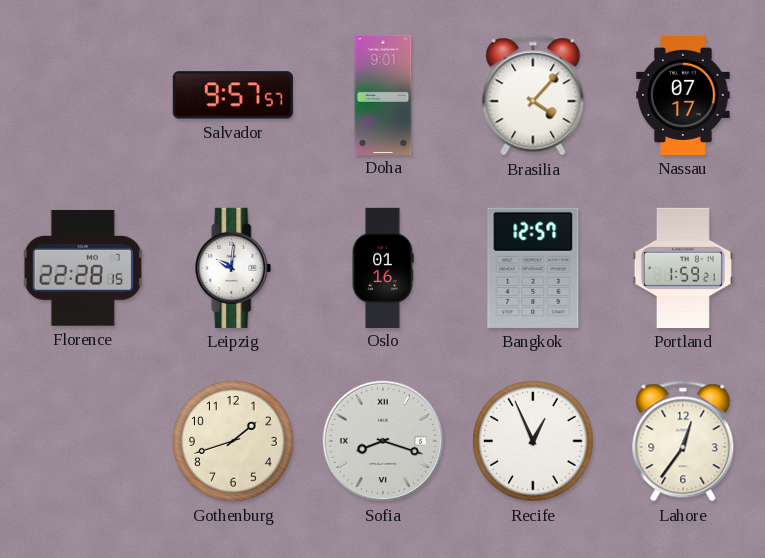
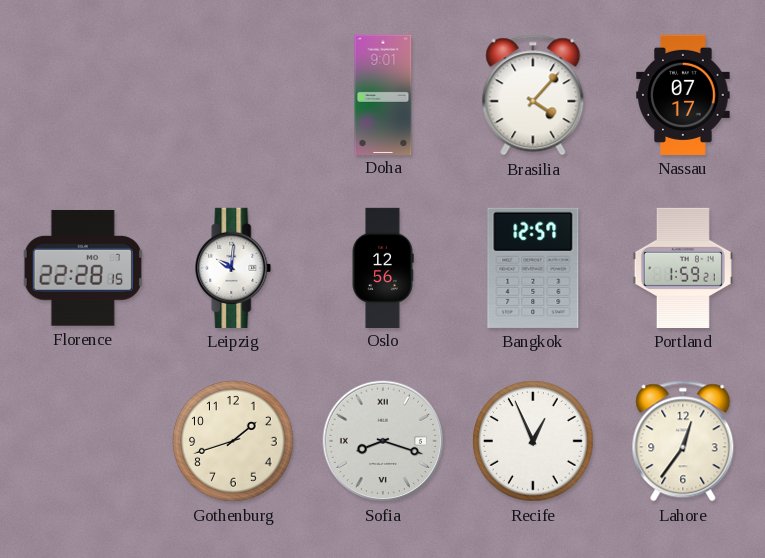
Salvador: 9:57 -> none (233, 95)
Oslo: 01:16 -> 12:56 (383, 267)
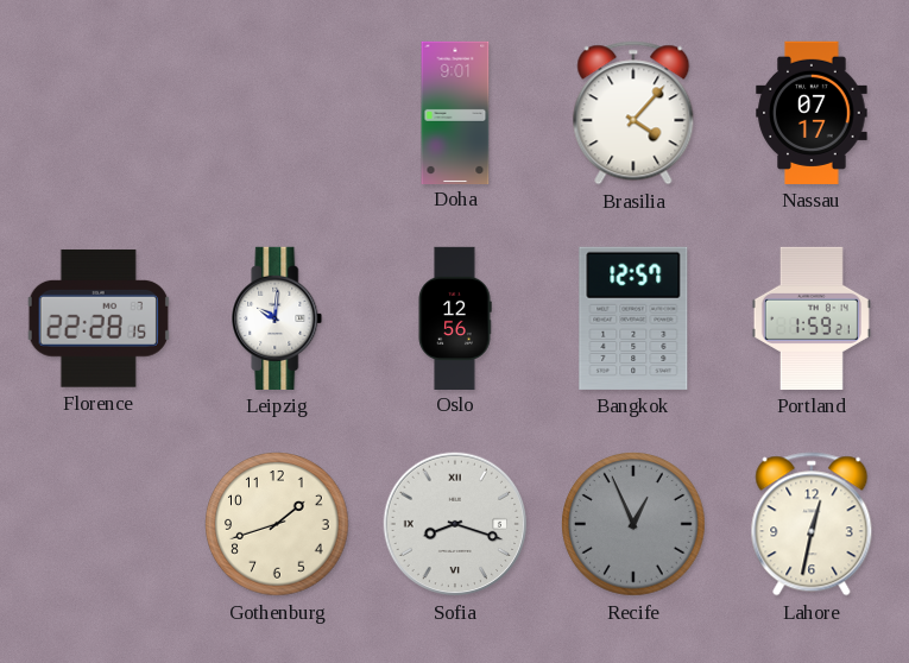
Recife dial: white -> grey (633, 524)
Lahore: 12:36 -> 12:32 (812, 524)
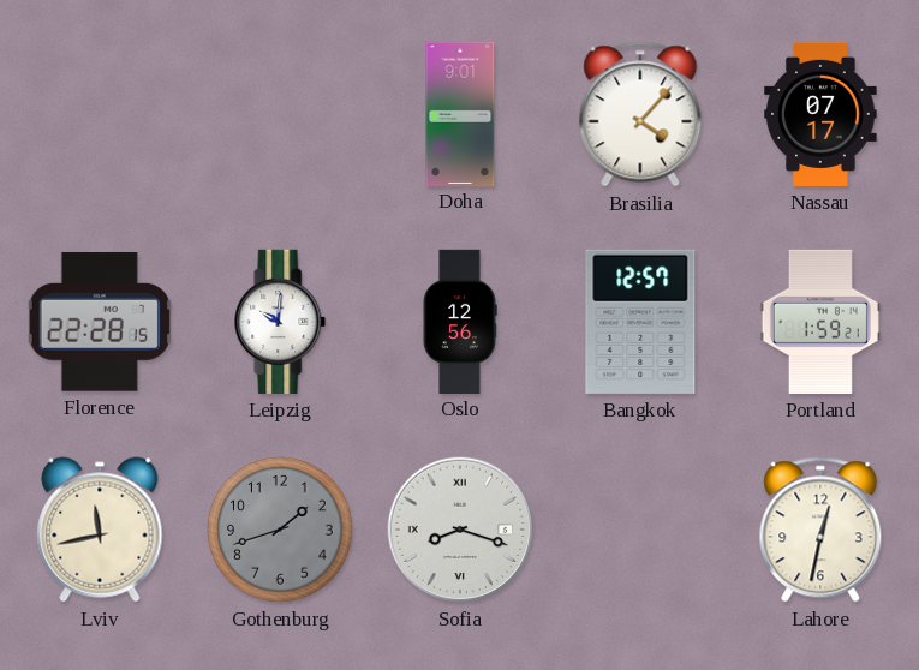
Lviv: none -> 11:43 (100, 530)
Gothenburg dial: cream -> grey (280, 530)
Recife: 12:56 -> none (633, 524)
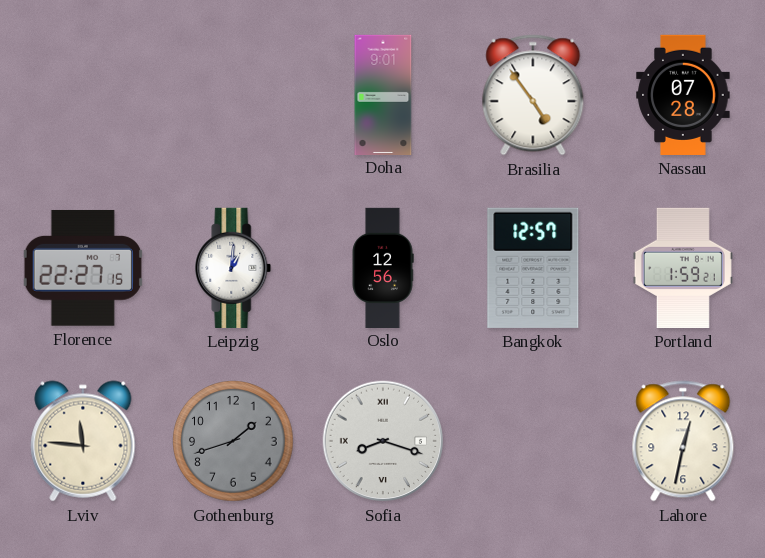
Brasilia: 4:07 -> 4:54 (533, 95)
Nassau: 07:17 -> 07:28 (683, 95)
Florence: 22:28 -> 22:27 (83, 268)
Leipzig: 10:01 -> 1:01 (233, 268)
Lviv: 11:43 -> 11:46 (83, 441)
